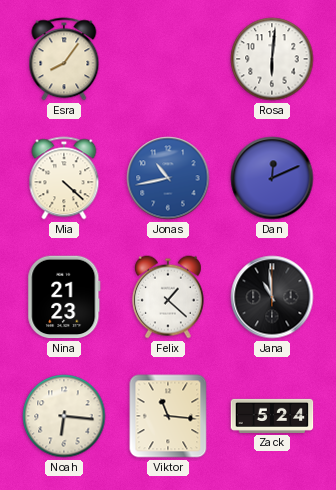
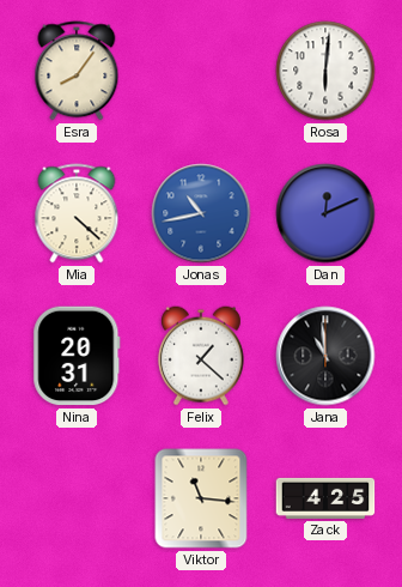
Nina: 21:23 -> 20:31 (77, 356)
Noah: 6:16 -> none (64, 416)
Zack: 5:24 -> 4:25 (325, 498)
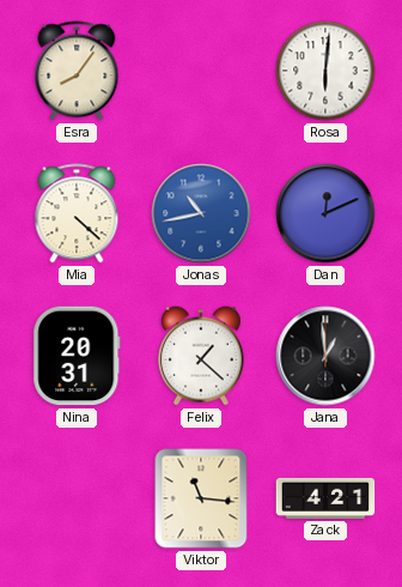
Jana: 10:59 -> 12:59 (325, 356)
Zack: 4:25 -> 4:21 (325, 498)
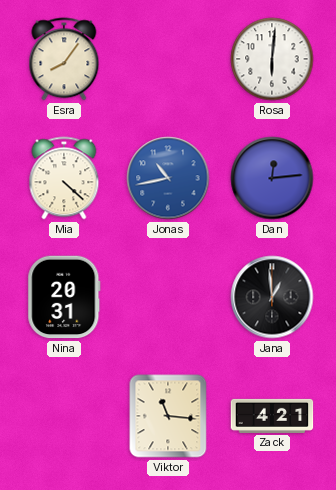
Dan: 12:11 -> 12:14 (272, 178)
Felix: 1:22 -> none (201, 356)
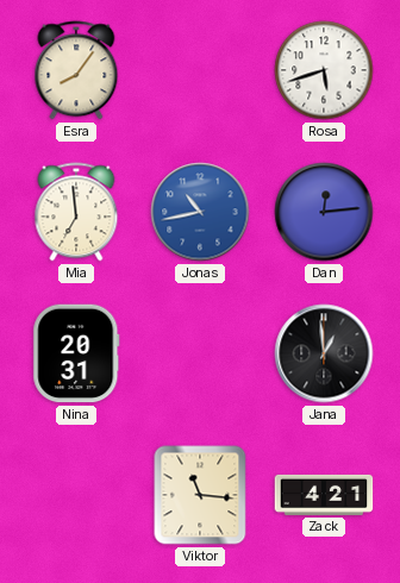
Rosa: 6:01 -> 5:42 (324, 70)
Mia: 4:22 -> 6:59 (76, 212)
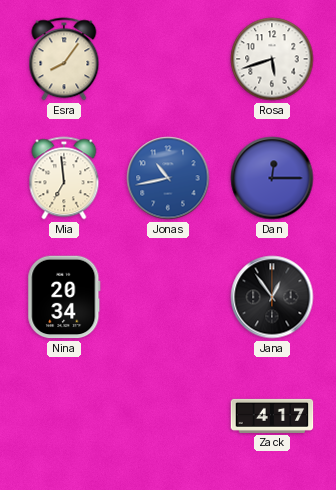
Dan: 12:14 -> 12:15 (272, 178)
Nina: 20:31 -> 20:34 (64, 297)
Jana: 12:59 -> 12:54 (272, 297)
Viktor: 11:16 -> none (200, 495)
Zack: 4:21 -> 4:17 (272, 416)
